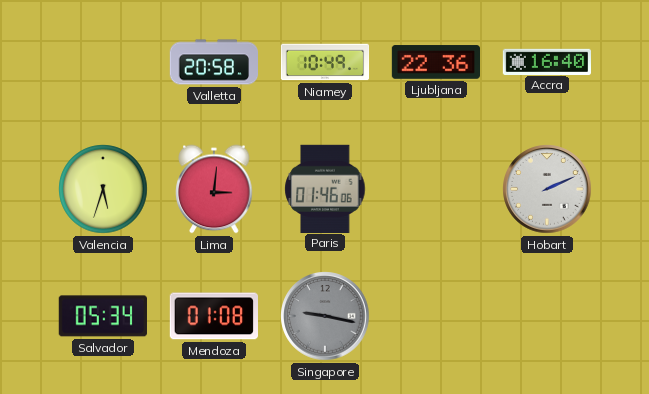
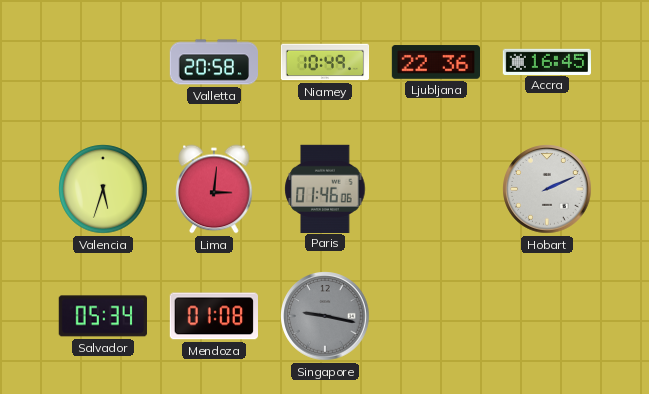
Accra: 16:40 -> 16:45 (546, 61)
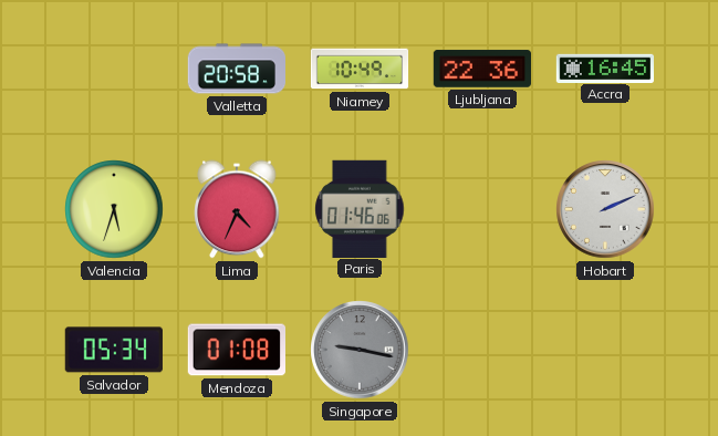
Lima: 3:01 -> 4:34 (237, 209)
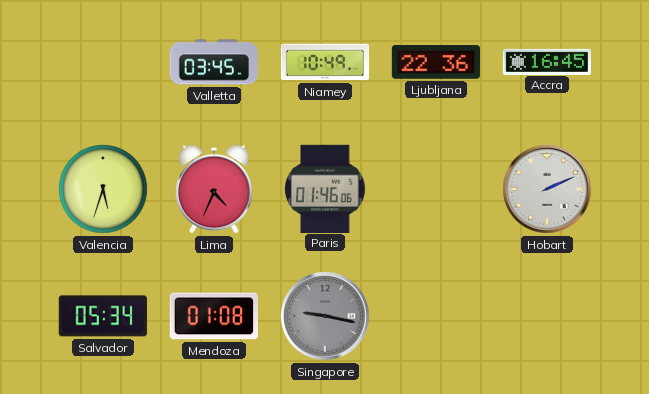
Valletta: 20:58 -> 03:45 (213, 62)
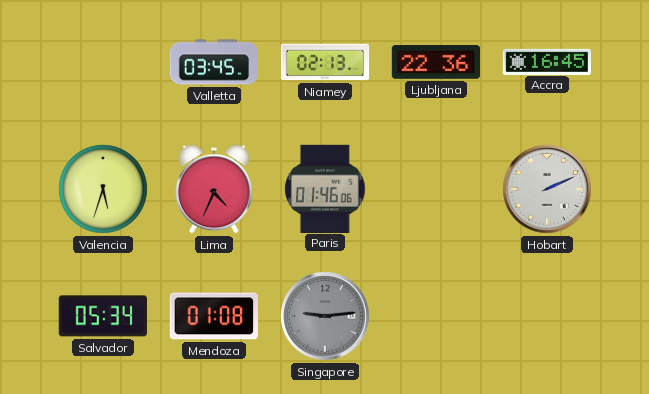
Niamey: 10:49 -> 02:13 (325, 62)
Singapore: 9:17 -> 9:14 (325, 316)
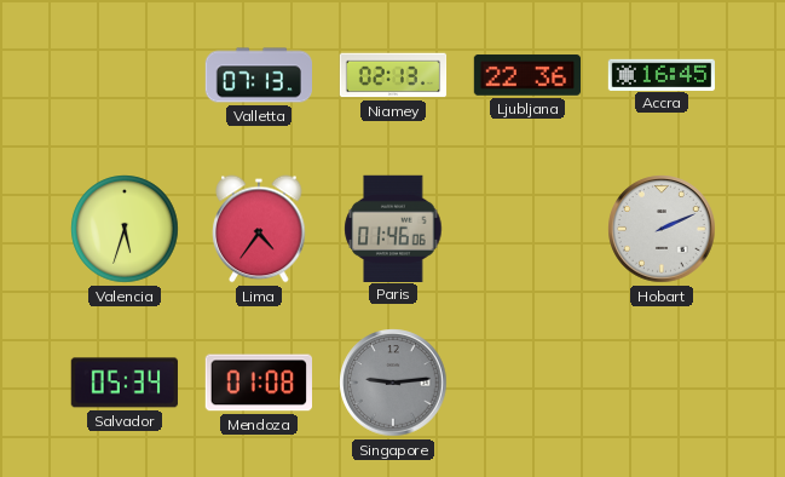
Valletta: 03:45 -> 07:13 (258, 75)
Lima: 4:34 -> 4:36 (259, 229)
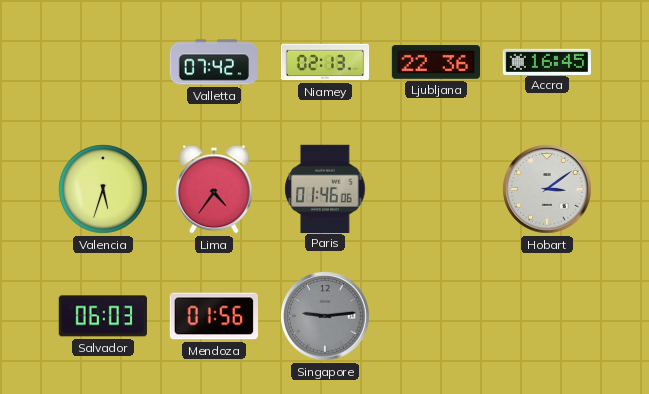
Valletta: 07:13 -> 07:42 (213, 62)
Hobart: 2:11 -> 3:09 (547, 189)
Salvador: 05:34 -> 06:03 (103, 316)
Mendoza: 01:08 -> 01:56 (213, 316)
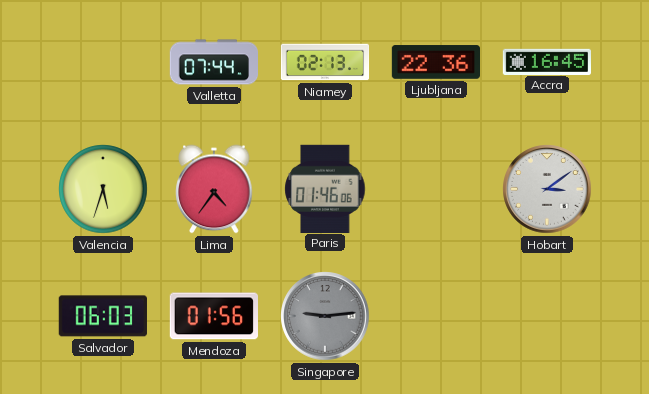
Valletta: 07:42 -> 07:44 (213, 62)
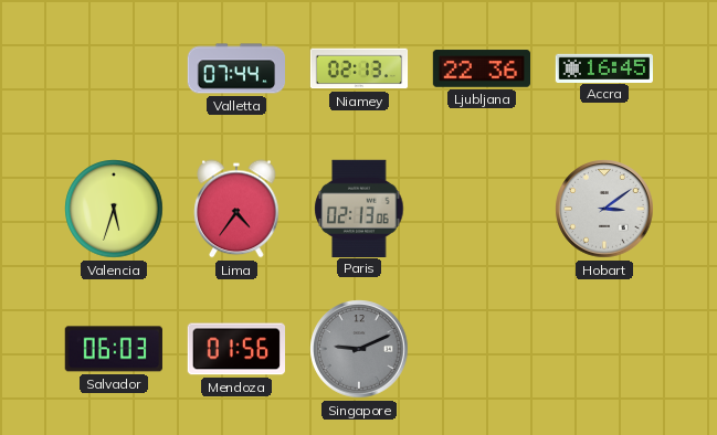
Paris: 01:46 -> 02:13 (359, 208)
Singapore: 9:14 -> 9:11 (359, 349)
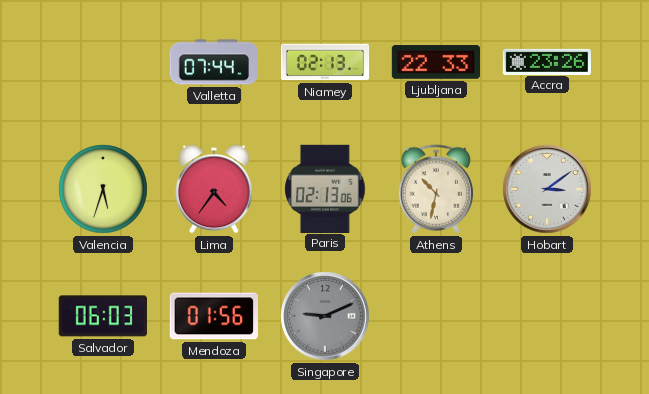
Ljubljana: 22:36 -> 22:33 (435, 62)
Accra: 16:45 -> 23:26 (546, 61)
Athens: none -> 10:32 (435, 189)
